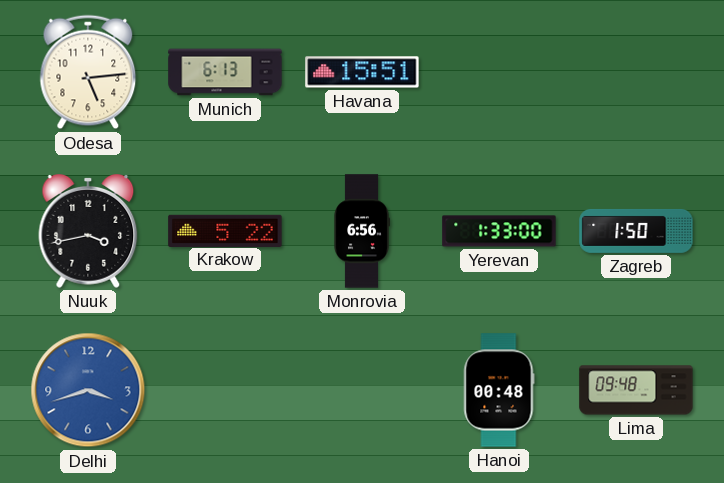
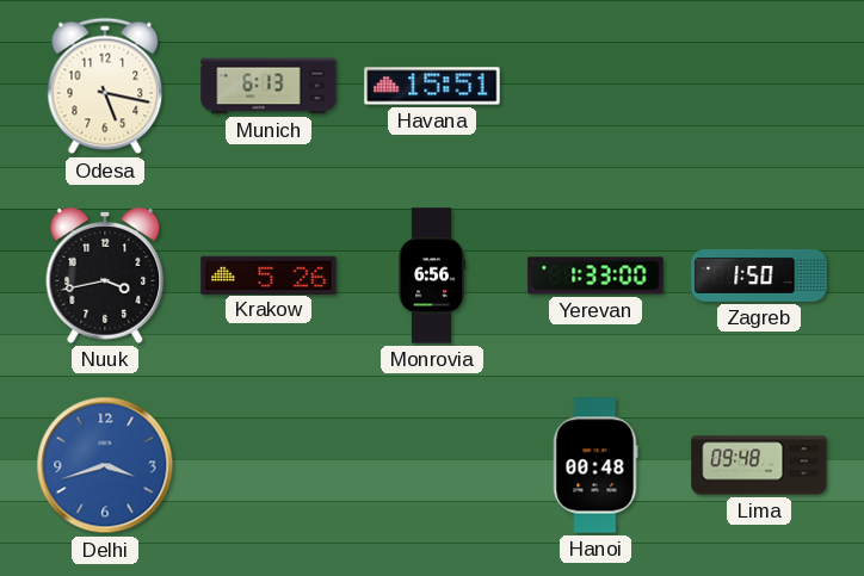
Odesa: 5:14 -> 5:17 (105, 86)
Krakow: 5:22 -> 5:26 (269, 274)
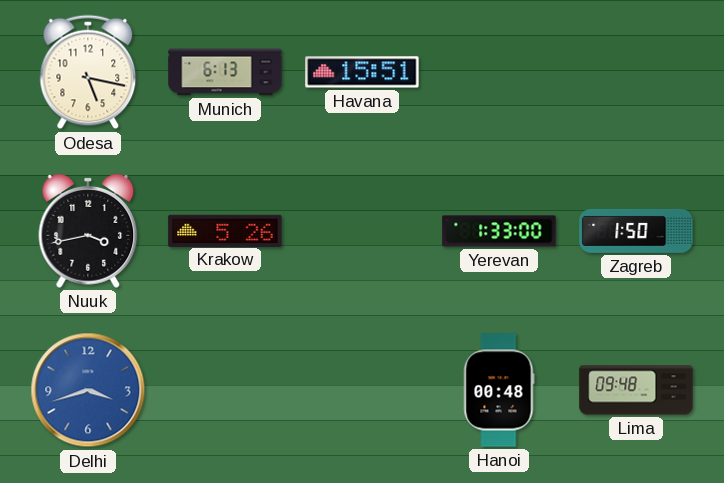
Monrovia: 6:56 -> none (431, 275)
